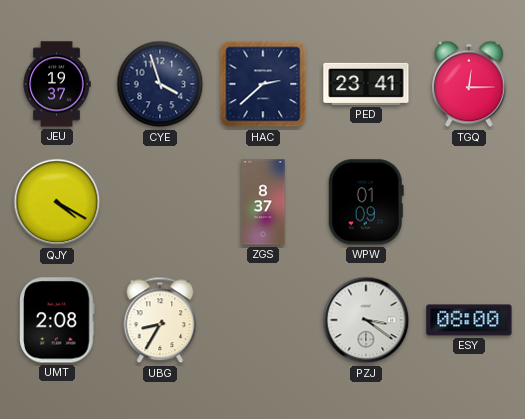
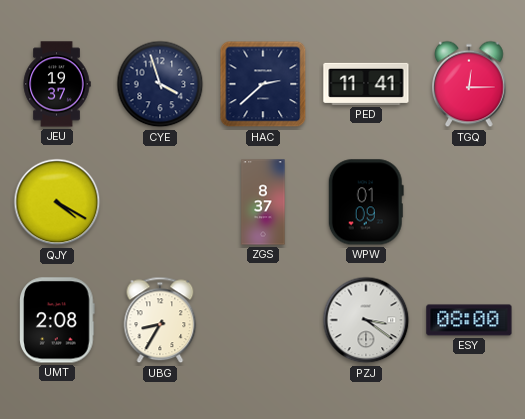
PED: 23:41 -> 11:41 (366, 84)
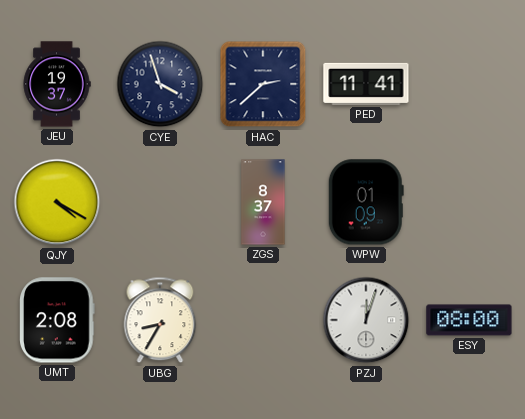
TGQ: 12:15 -> none (470, 84)
PZJ: 3:21 -> 12:03 (366, 320)
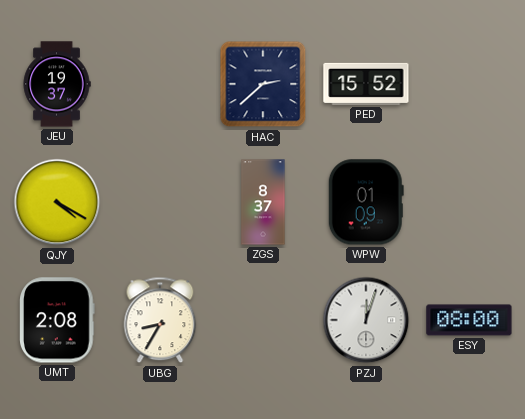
CYE: 3:57 -> none (160, 84)
PED: 11:41 -> 15:52 (366, 84)
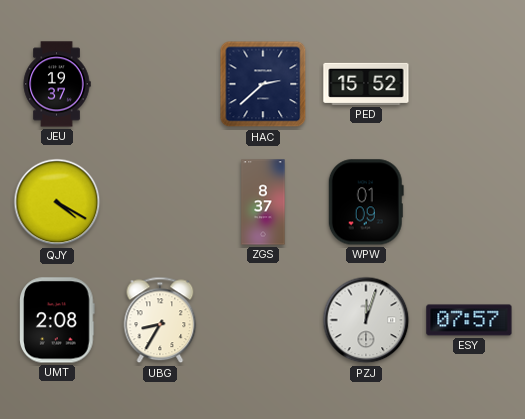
ESY: 08:00 -> 07:57 (469, 320)
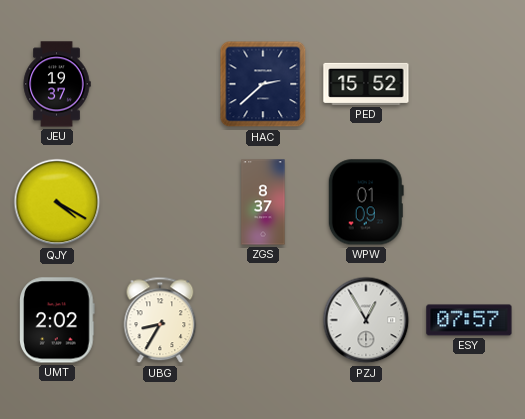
UMT: 2:08 -> 2:02 (57, 320)
PZJ: 12:03 -> 12:55 (366, 320)
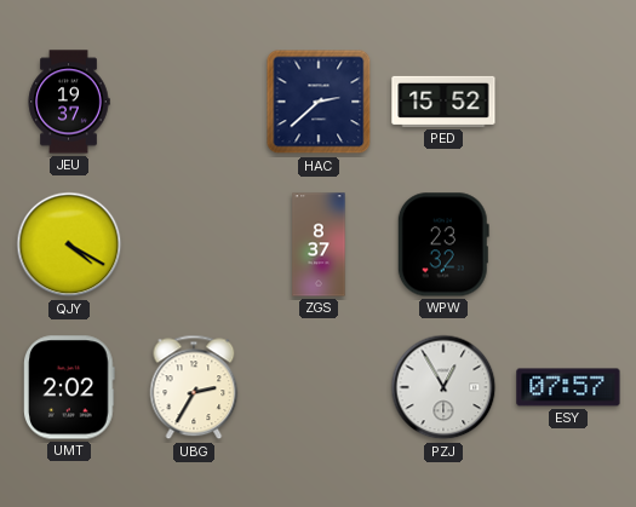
WPW: 01:09 -> 23:32 (443, 244)
UBG: 8:35 -> 2:35 (194, 387)
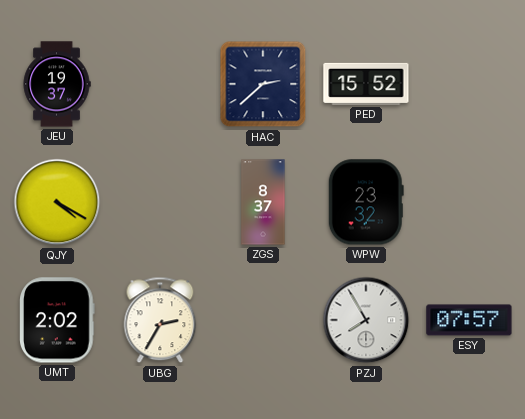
PZJ: 12:55 -> 7:55 (366, 320)
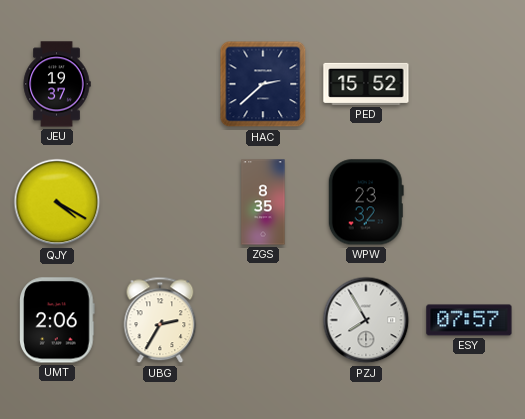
ZGS: 8:37 -> 8:35 (263, 202)
UMT: 2:02 -> 2:06 (57, 320)
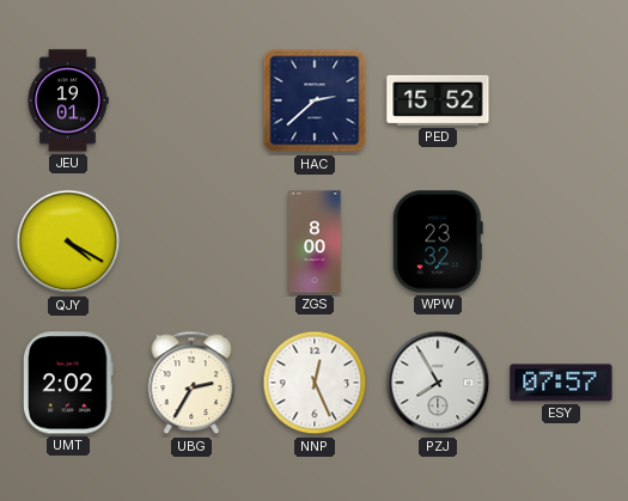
JEU: 19:37 -> 19:01 (68, 100)
ZGS: 8:35 -> 8:00 (315, 242)
UMT: 2:06 -> 2:02 (68, 383)
NNP: none -> 12:26 (315, 383)
